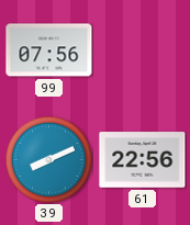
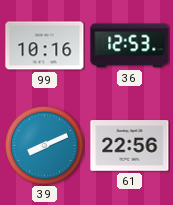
99: 07:56 -> 10:16 (45, 46)
36: none -> 12:53 (130, 46)
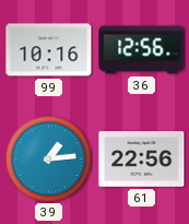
36: 12:53 -> 12:56 (142, 50)
39: 8:11 -> 1:14 (48, 158)
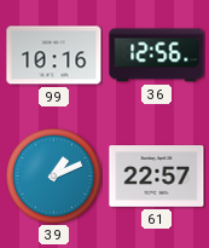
39: 1:14 -> 1:11 (53, 175)
61: 22:56 -> 22:57 (157, 177)
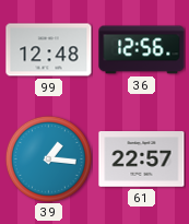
99: 10:16 -> 12:48 (49, 50)
39: 1:11 -> 1:16 (48, 158)
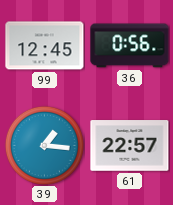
99: 12:48 -> 12:45 (45, 46)
36: 12:56 -> 0:56 (130, 46)
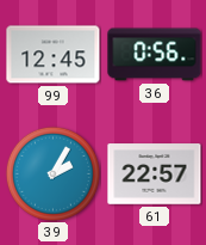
39: 1:16 -> 2:05 (52, 173)
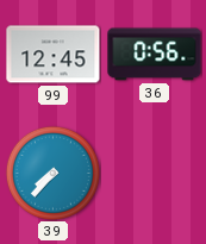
39: 2:05 -> 7:37 (52, 173)
61: 22:57 -> none (155, 174)
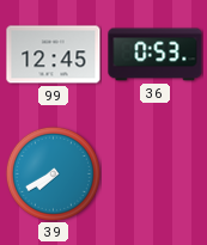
36: 0:56 -> 0:53 (156, 55)
39: 7:37 -> 7:40 (53, 173)
